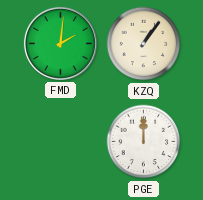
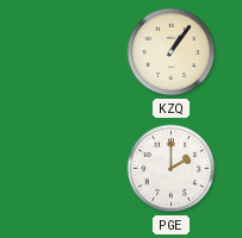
FMD: 2:01 -> none (60, 43)
PGE: 12:00 -> 2:00 (172, 169)
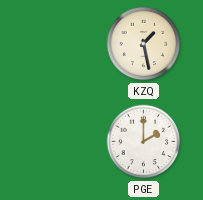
KZQ: 1:06 -> 1:28 (144, 44)
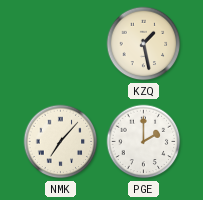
NMK: none -> 7:07 (61, 142)
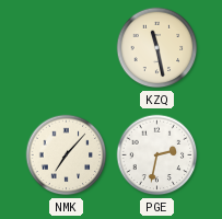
KZQ: 1:28 -> 11:28 (157, 48)
PGE: 2:00 -> 2:32 (157, 155)
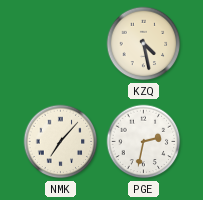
KZQ: 11:28 -> 4:28 (144, 44)
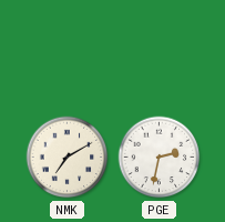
KZQ: 4:28 -> none (144, 44)
NMK: 7:07 -> 7:10 (68, 158)
